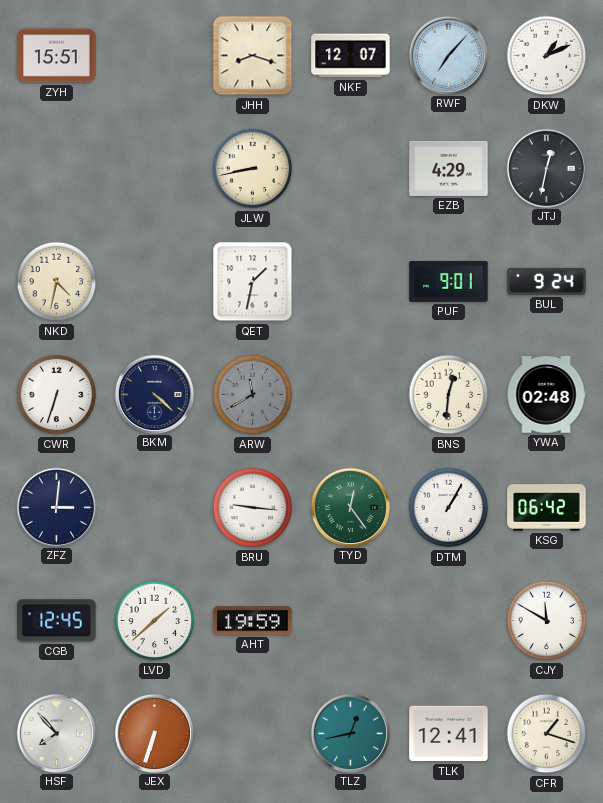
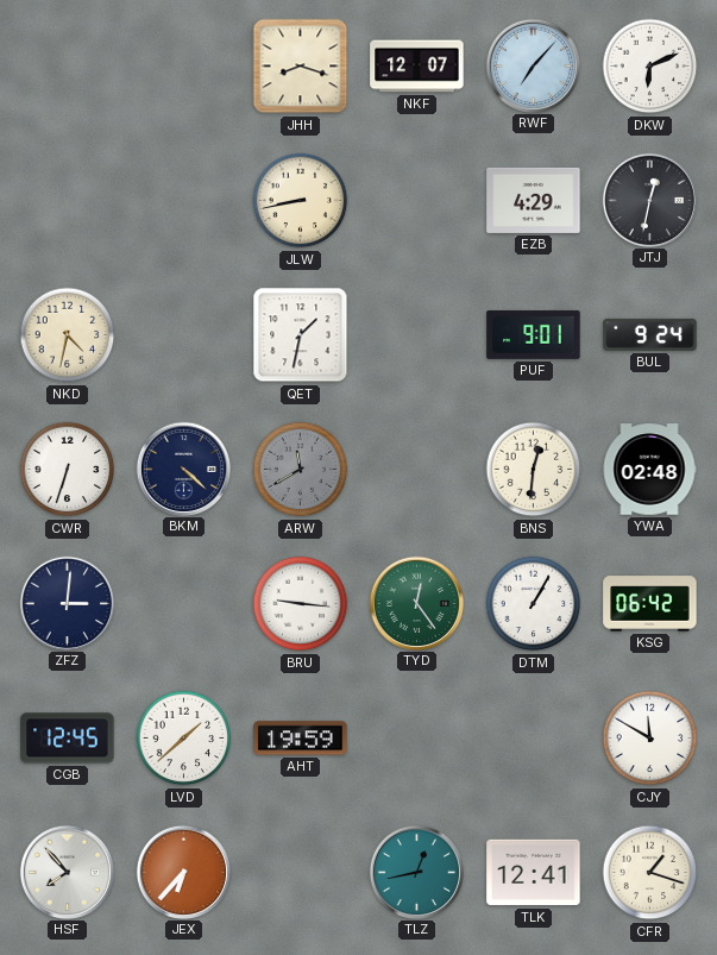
ZYH: 15:51 -> none (57, 56)
DKW: 1:11 -> 6:11 (650, 67)
JEX: 6:33 -> 6:37 (183, 872)
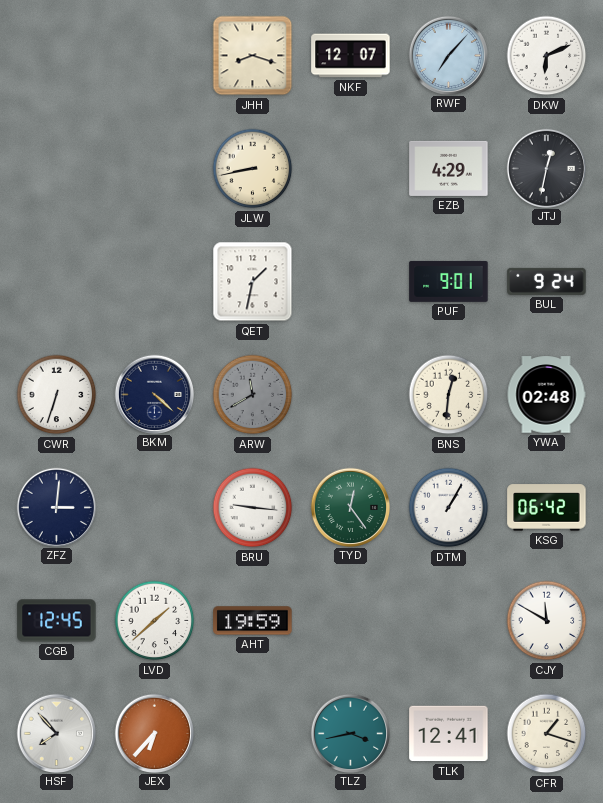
NKD: 4:32 -> none (68, 335)
TLZ: 12:43 -> 3:43 (350, 733)
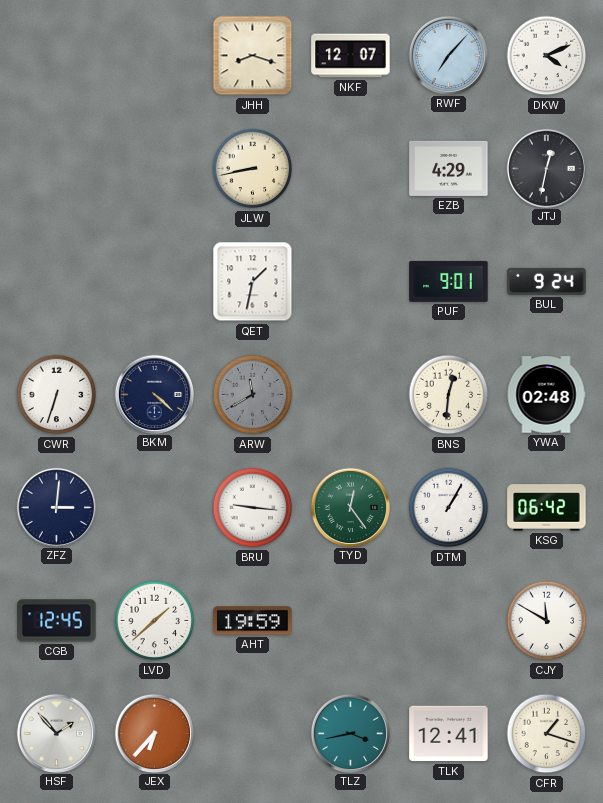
DKW: 6:11 -> 4:11 (547, 56)
HSF: 7:53 -> 1:53 (56, 733)
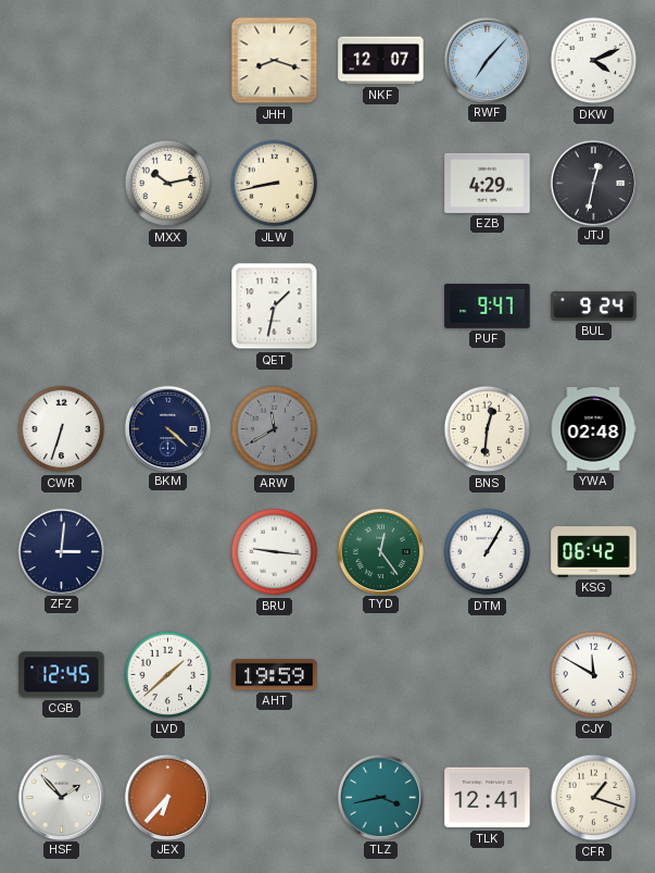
MXX: none -> 10:13 (168, 184)
PUF: 9:01 -> 9:47 (488, 305)
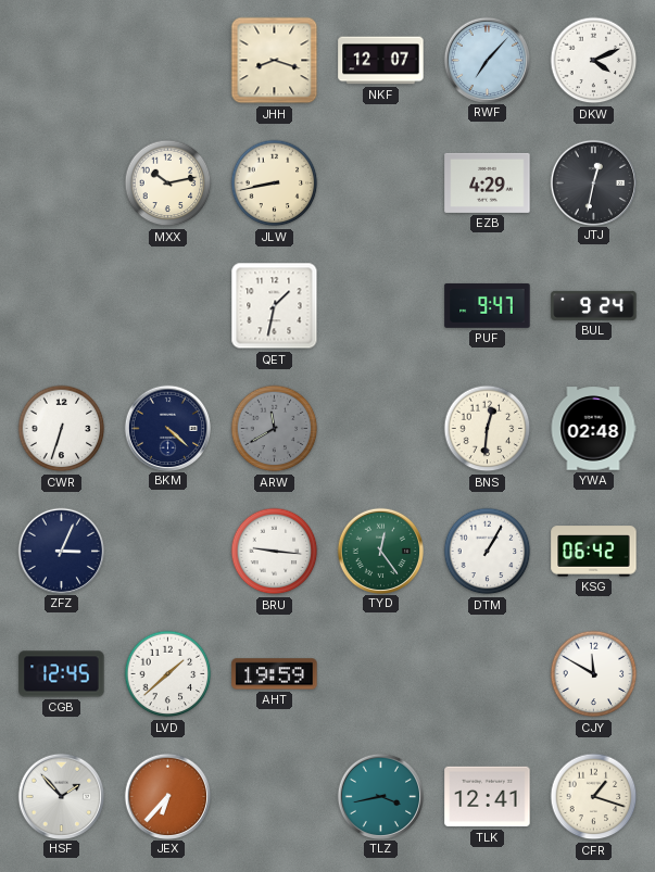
ZFZ: 3:01 -> 3:04 (61, 551)
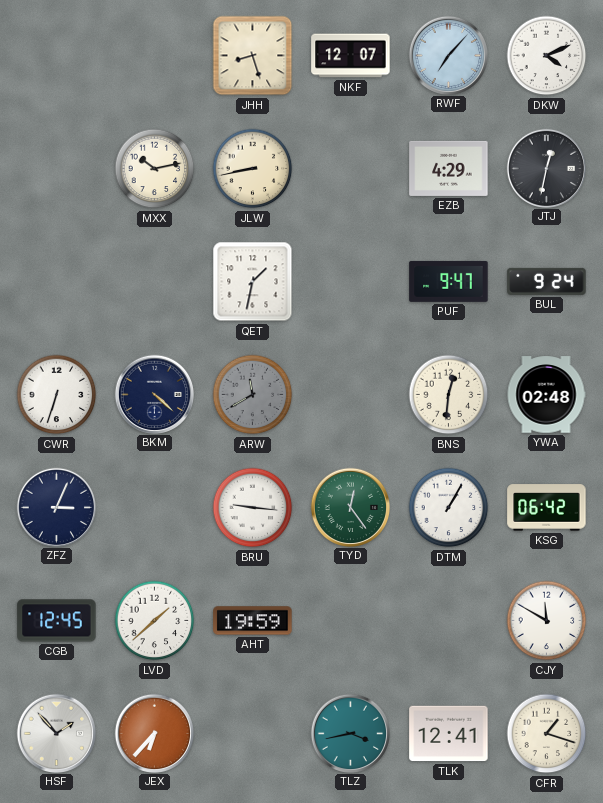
JHH: 8:18 -> 8:27 (253, 56)
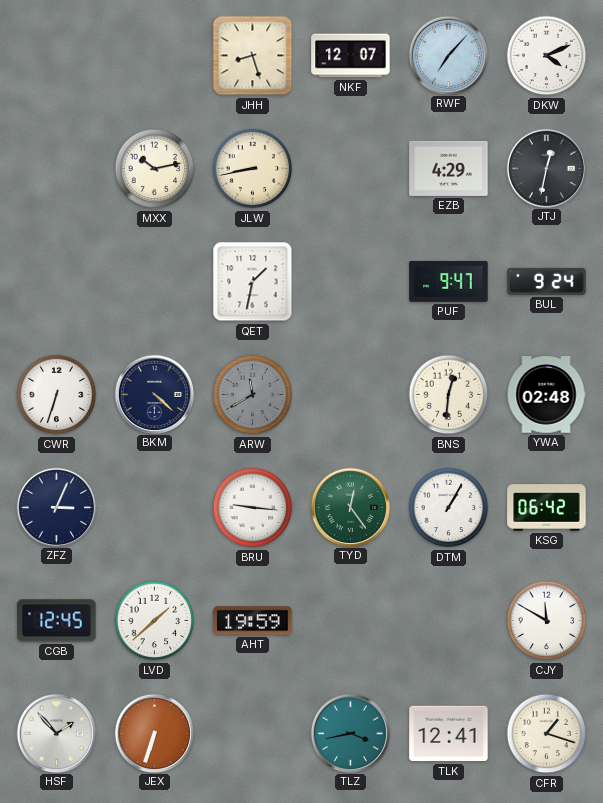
JEX: 6:37 -> 6:33 (154, 733)
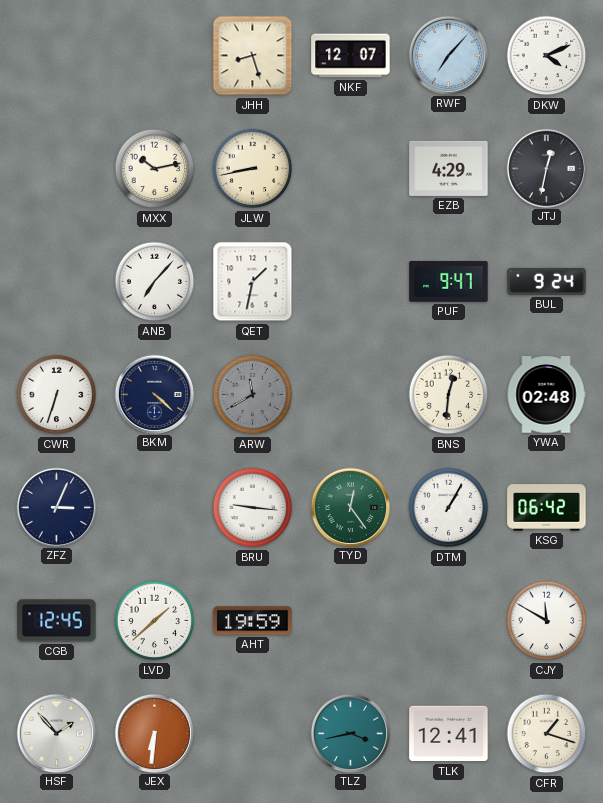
ANB: none -> 7:07 (155, 282)
JEX: 6:33 -> 6:31 (154, 733)
